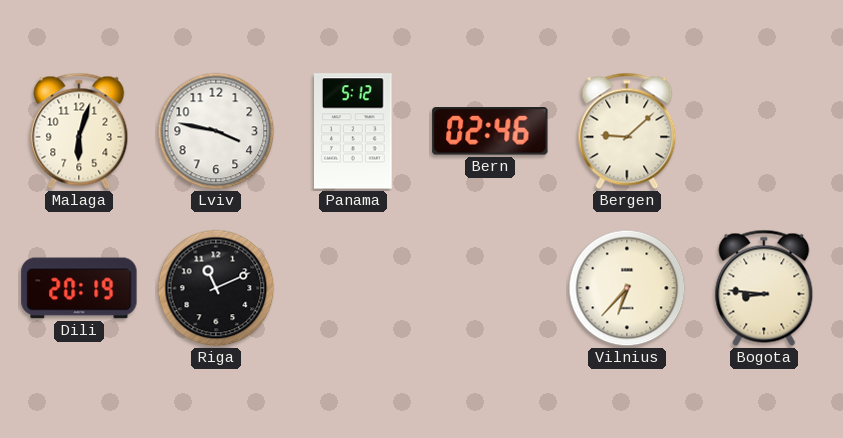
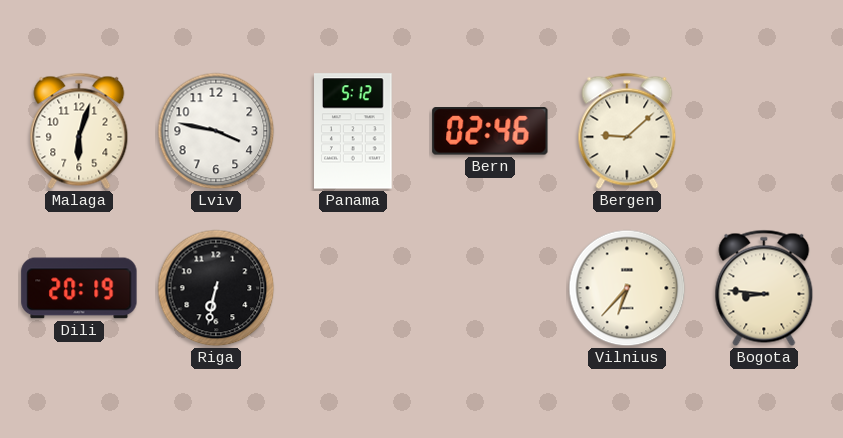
Riga: 11:11 -> 6:32 (216, 288)
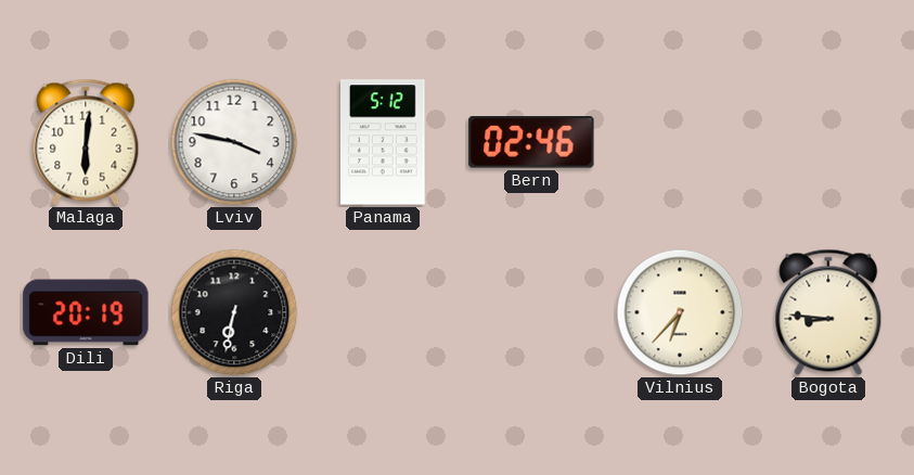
Malaga: 6:03 -> 6:01 (86, 142)
Bergen: 9:08 -> none (627, 131)
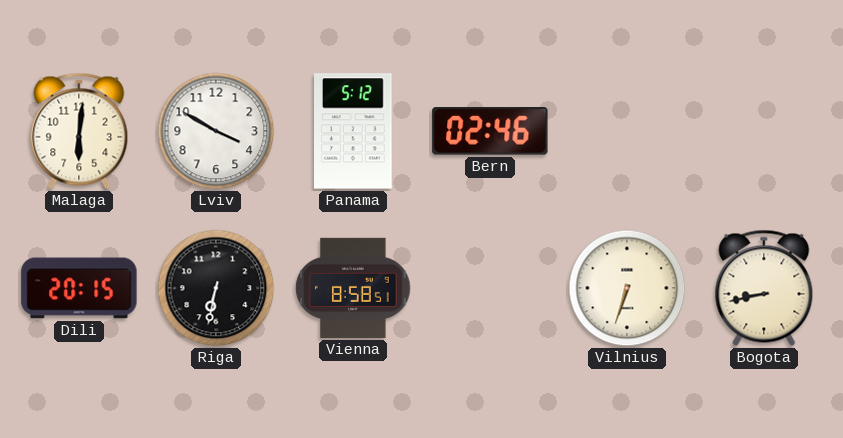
Lviv: 3:47 -> 3:50 (216, 131)
Dili: 20:19 -> 20:15 (79, 288)
Vienna: none -> 8:58 (353, 288)
Vilnius: 6:37 -> 6:33 (627, 288)
Bogota: 8:46 -> 8:43 (764, 288)
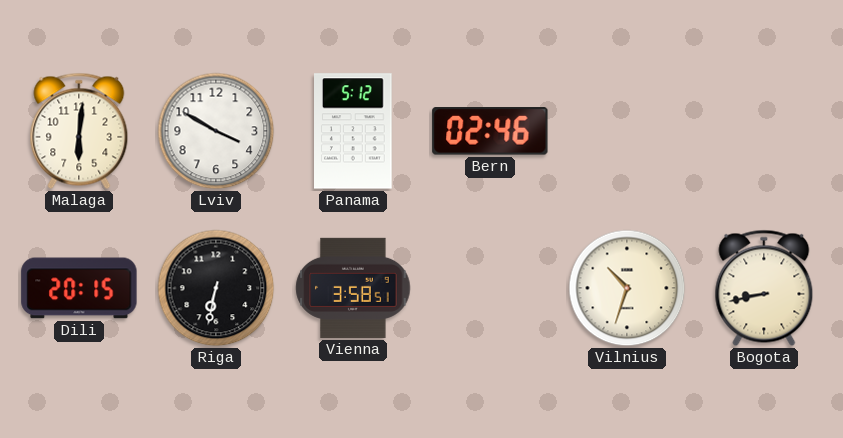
Vienna: 8:58 -> 3:58 (353, 288)
Vilnius: 6:33 -> 10:33 (627, 288)
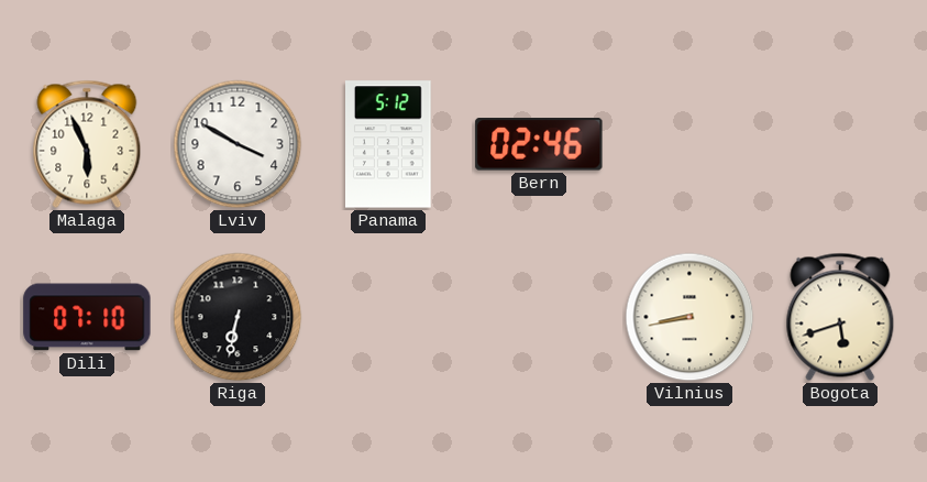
Malaga: 6:01 -> 5:56 (87, 144)
Dili: 20:15 -> 07:10 (87, 317)
Vienna: 3:58 -> none (353, 288)
Vilnius: 10:33 -> 8:43 (689, 317)
Bogota: 8:43 -> 5:42 (840, 317)
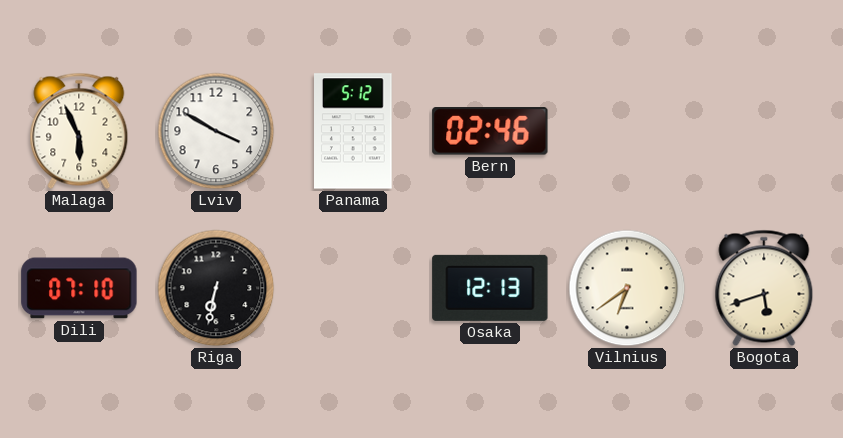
Osaka: none -> 12:13 (490, 288)
Vilnius: 8:43 -> 6:39 (627, 288)
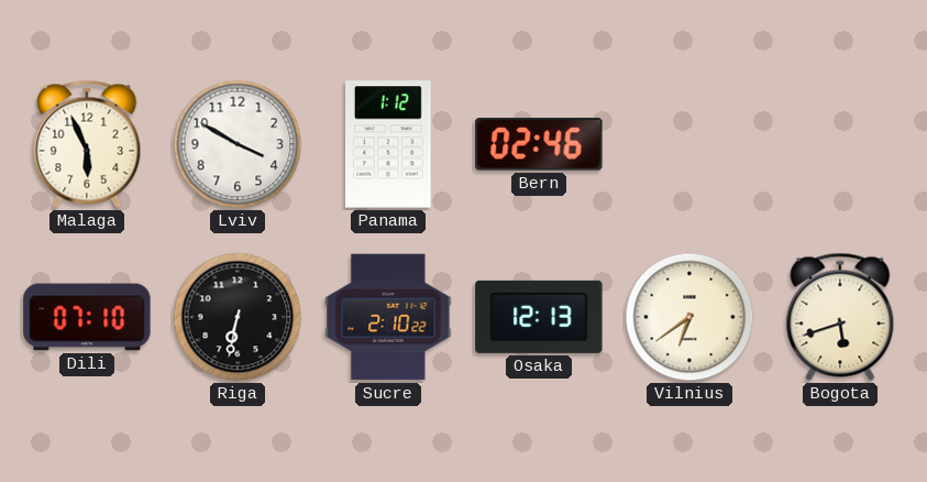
Panama: 5:12 -> 1:12 (388, 144)
Sucre: none -> 2:10 (388, 317)
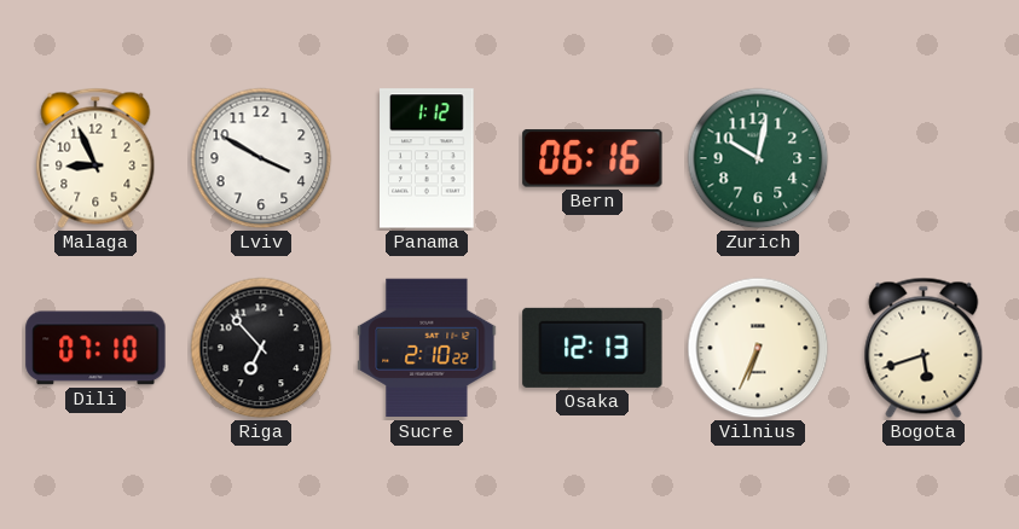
Malaga: 5:56 -> 8:56 (95, 158)
Bern: 02:46 -> 06:16 (592, 158)
Zurich: none -> 10:02 (758, 158)
Riga: 6:32 -> 6:53 (261, 348)
Vilnius: 6:39 -> 6:34 (758, 348)
